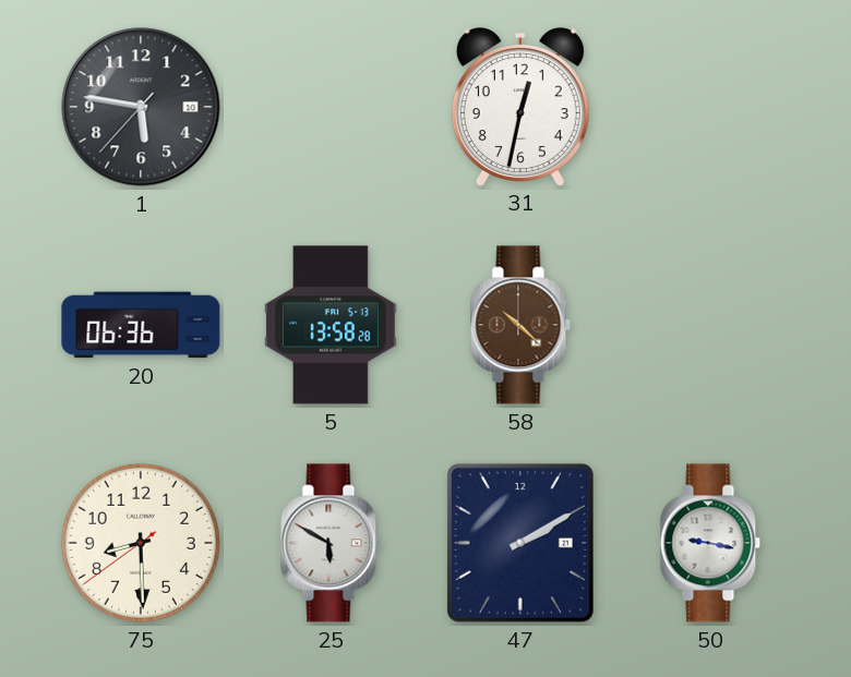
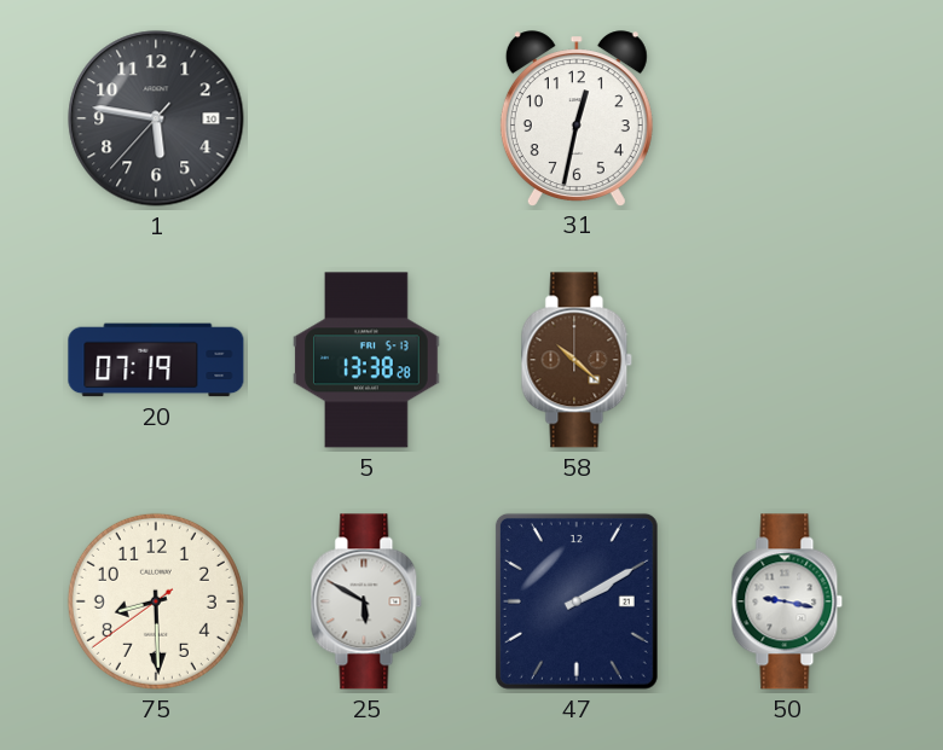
20: 06:36 -> 07:19 (156, 360)
5: 13:58 -> 13:38 (366, 360)
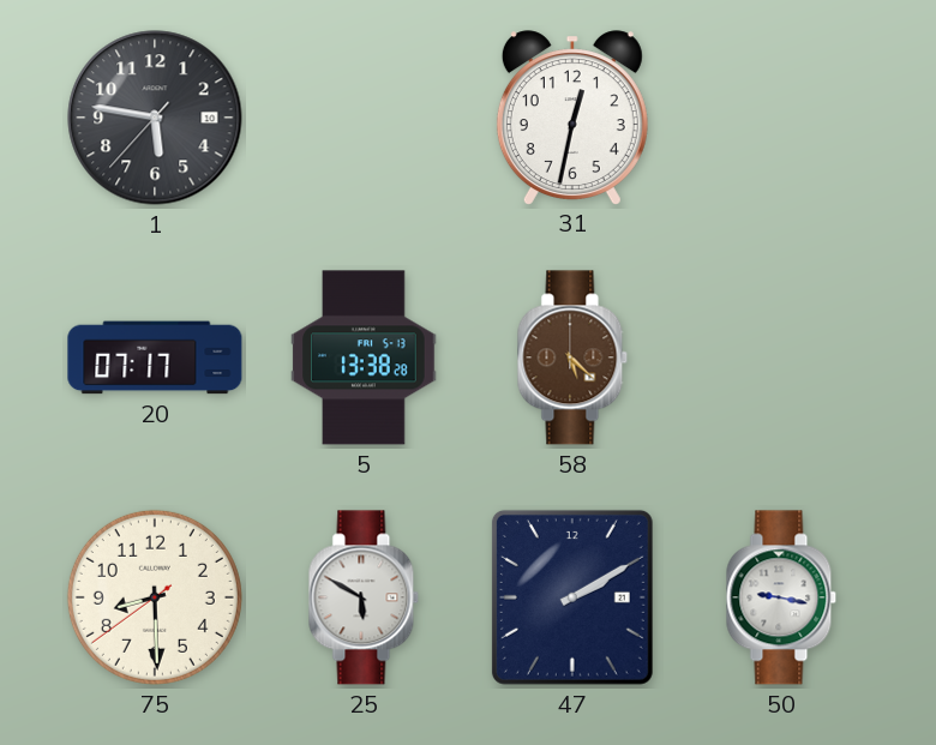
20: 07:19 -> 07:17 (155, 358)
58: 10:22 -> 5:22 (572, 358)
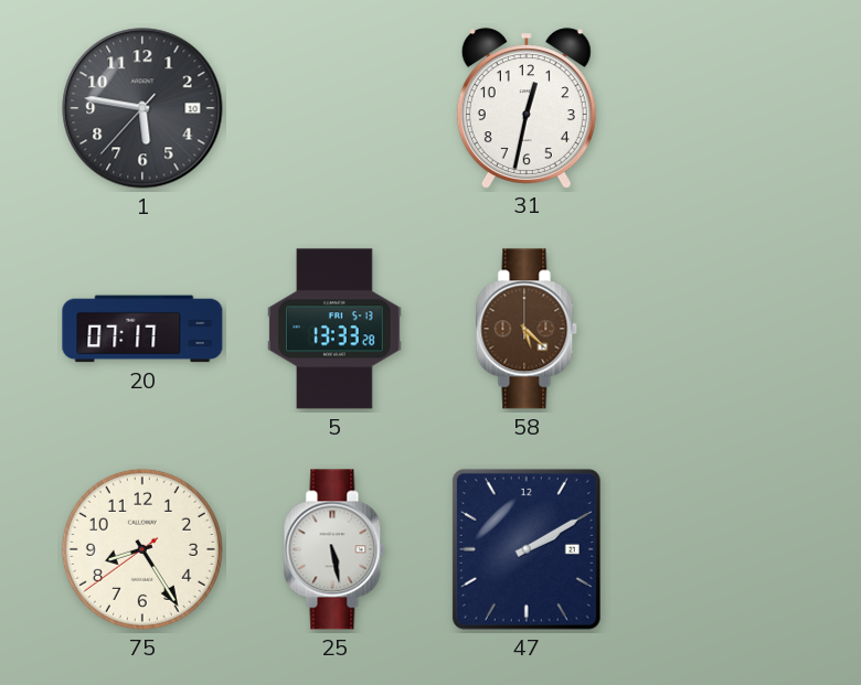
5: 13:38 -> 13:33 (334, 329)
75: 8:29 -> 8:24 (142, 549)
25: 5:50 -> 5:28 (334, 549)
50: 9:17 -> none (781, 597)
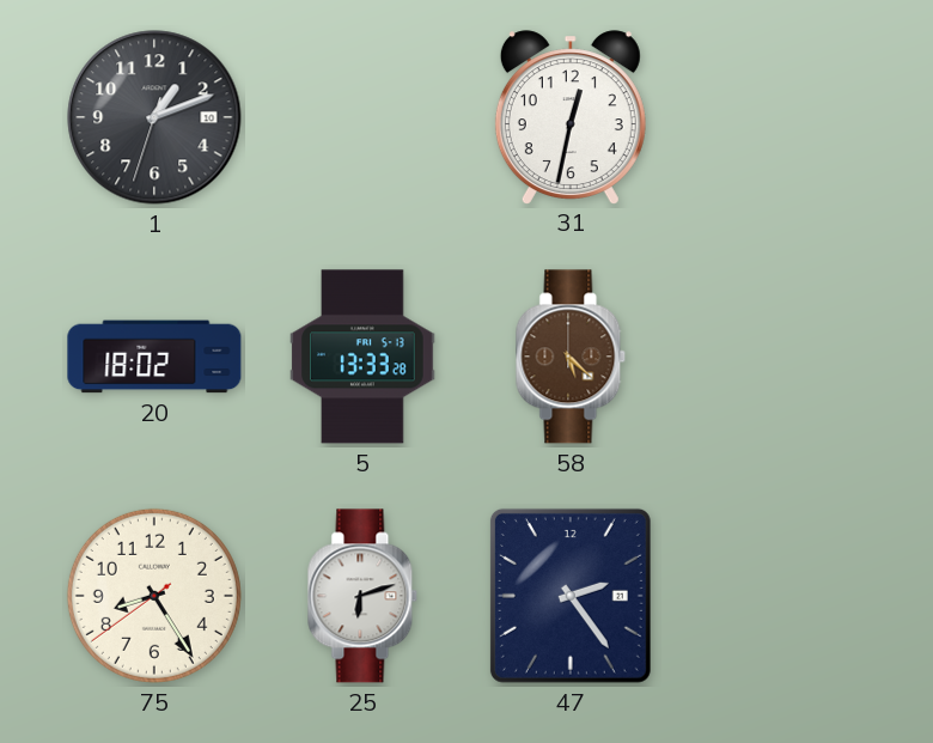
1: 5:46 -> 1:11 (154, 117)
20: 07:17 -> 18:02 (154, 357)
25: 5:28 -> 6:12 (362, 596)
47: 2:10 -> 2:24 (571, 596)
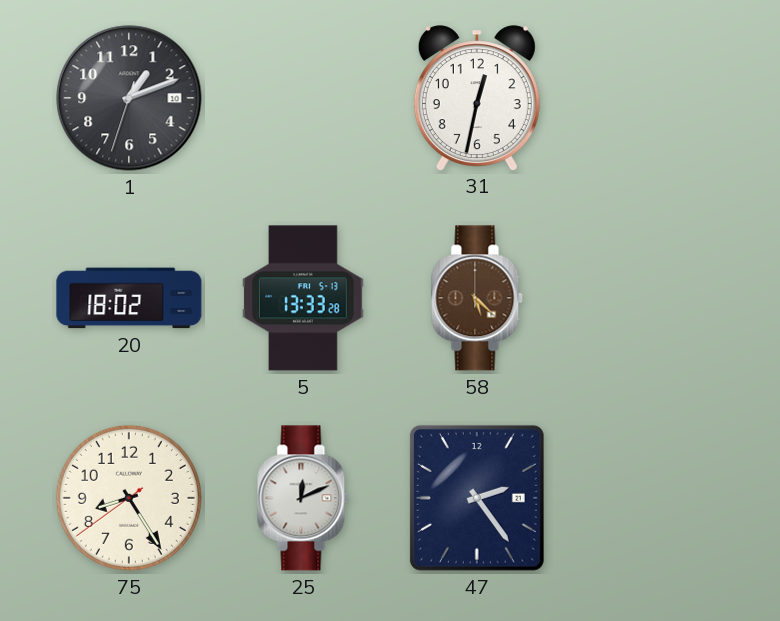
25: 6:12 -> 12:11 (303, 498)
